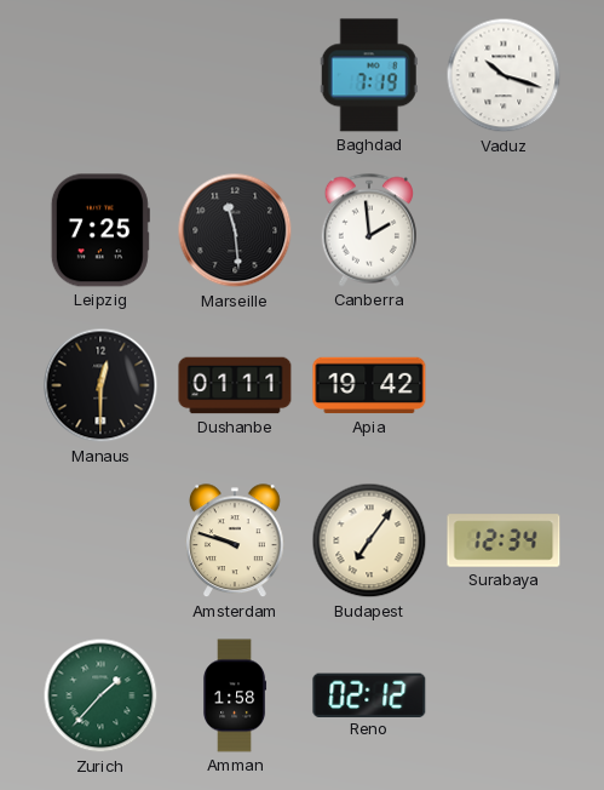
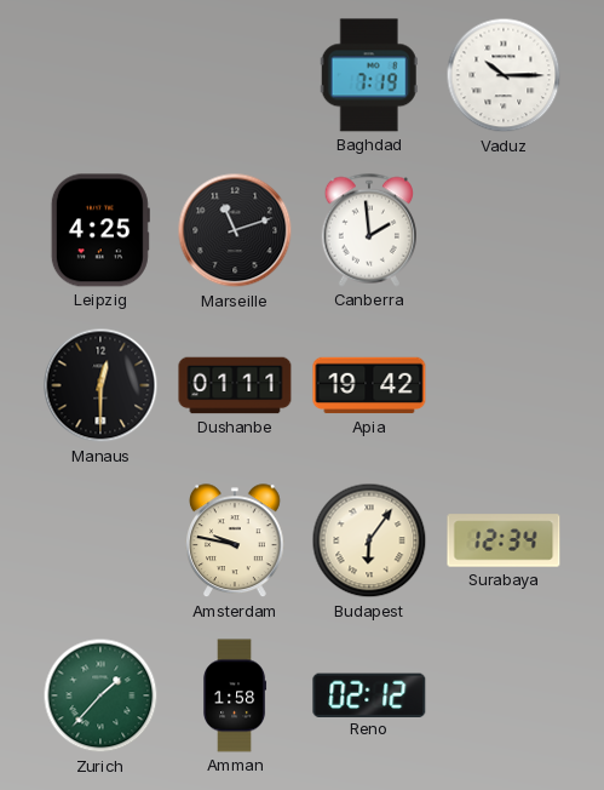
Vaduz: 10:18 -> 10:15 (504, 75)
Leipzig: 7:25 -> 4:25 (100, 230)
Marseille: 11:29 -> 11:12 (235, 230)
Amsterdam: 9:48 -> 9:47 (236, 542)
Budapest: 7:06 -> 6:06 (369, 540)
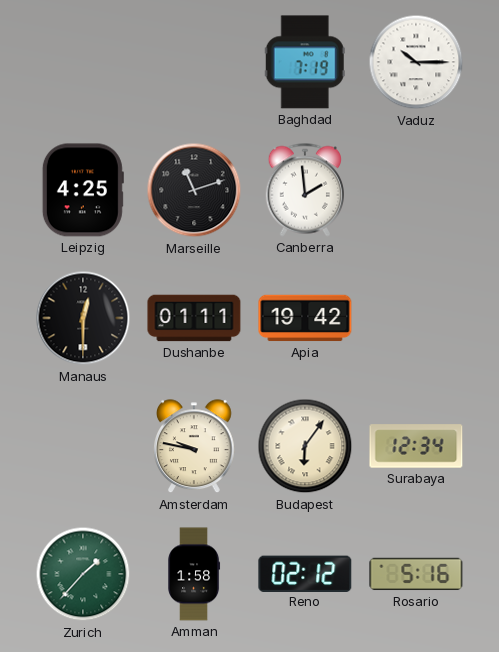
Rosario: none -> 5:16 (416, 574)
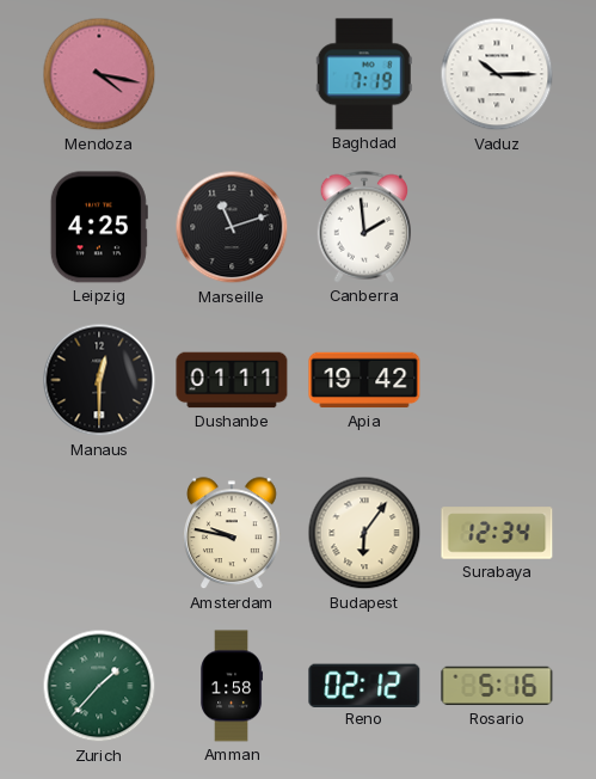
Mendoza: none -> 4:17 (99, 74)
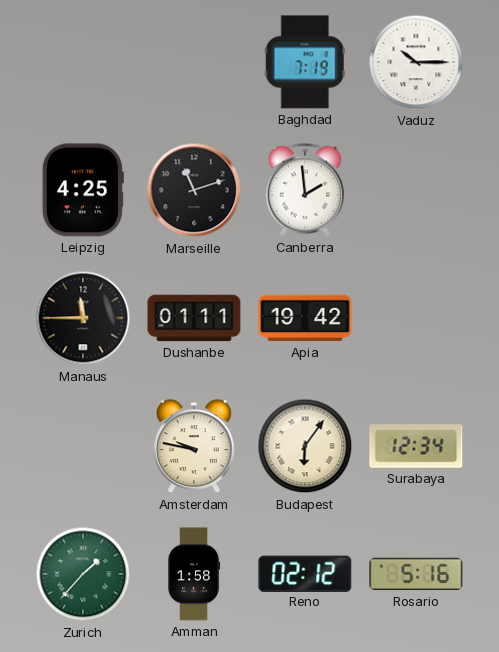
Mendoza: 4:17 -> none (99, 74)
Manaus: 12:30 -> 11:45 (83, 318)
